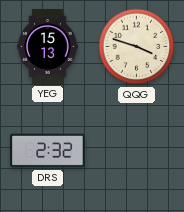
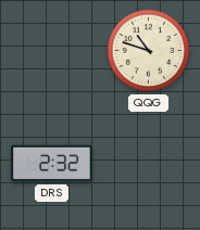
YEG: 15:13 -> none (48, 47)
QQG: 3:48 -> 10:48 (149, 51)
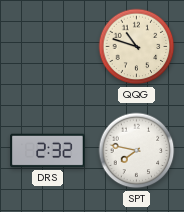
SPT: none -> 7:47 (137, 151)
